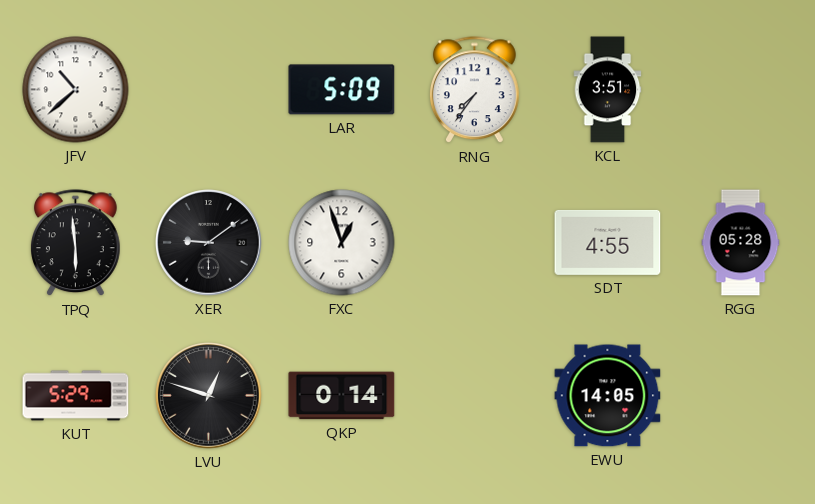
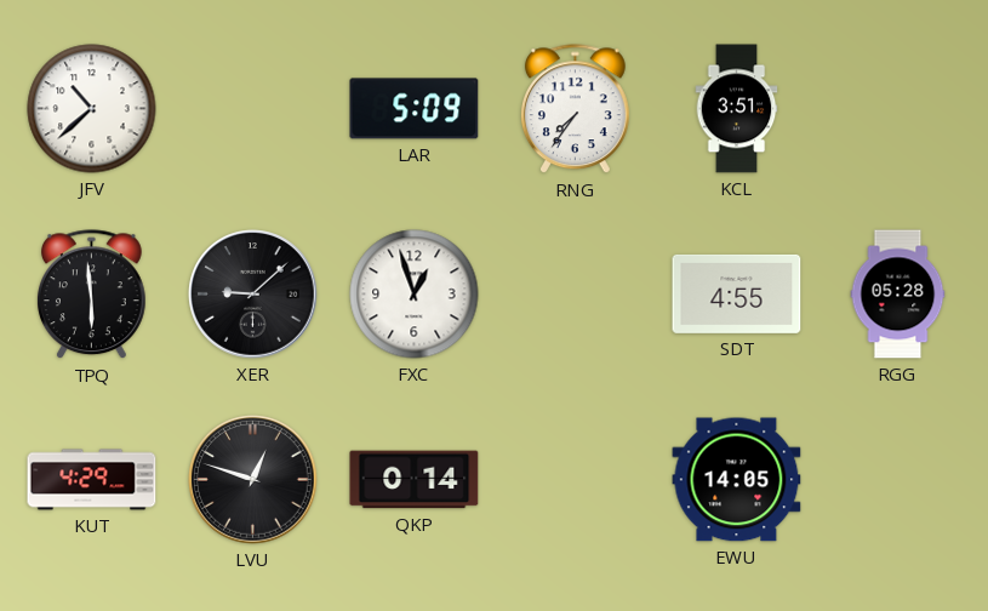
XER: 9:09 -> 9:08 (253, 295)
KUT: 5:29 -> 4:29 (92, 480)
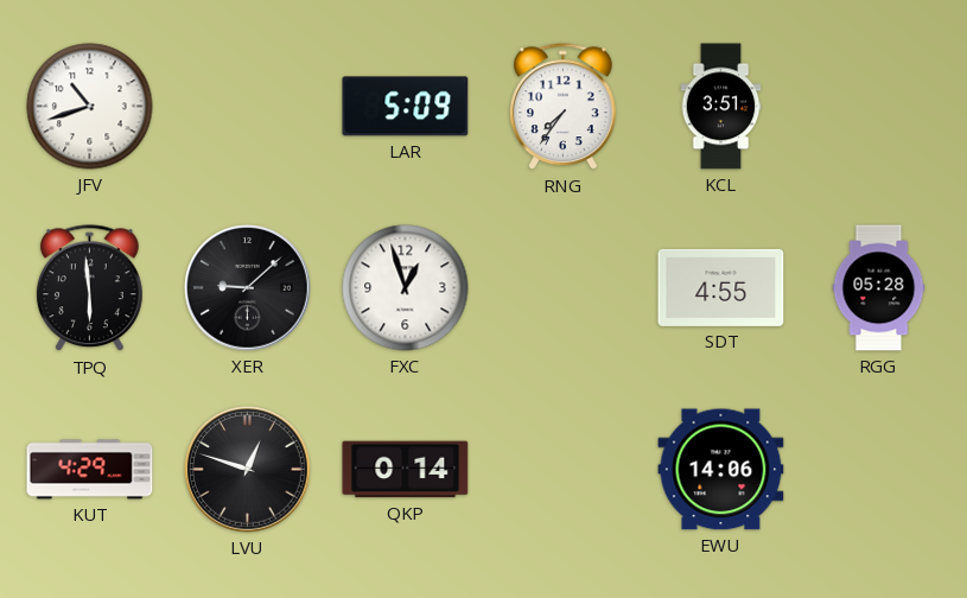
JFV: 10:38 -> 10:42 (90, 107)
EWU: 14:05 -> 14:06 (721, 470)
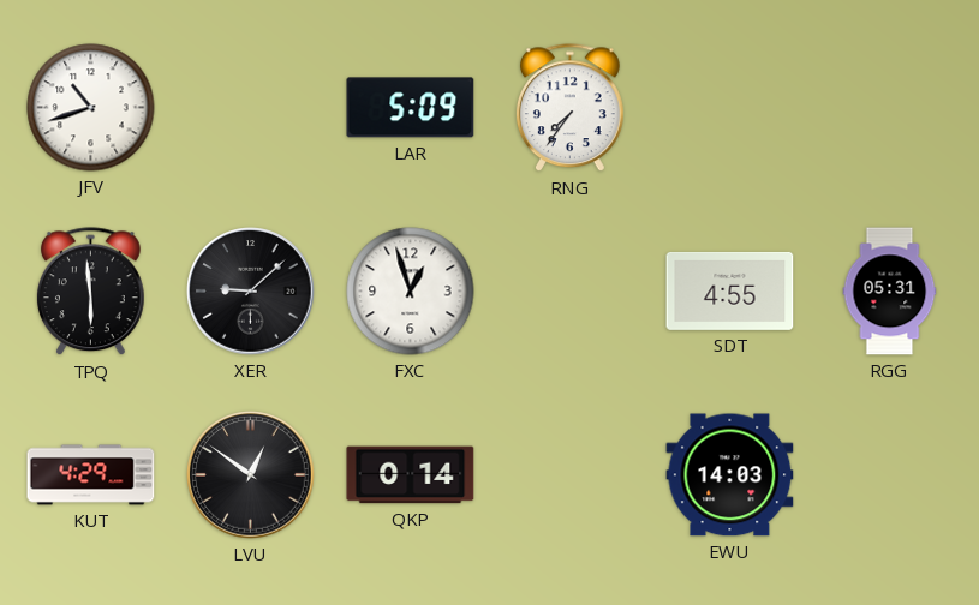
KCL: 3:51 -> none (721, 107)
RGG: 05:28 -> 05:31 (890, 292)
LVU: 12:48 -> 12:51 (251, 475)
EWU: 14:06 -> 14:03 (730, 475)
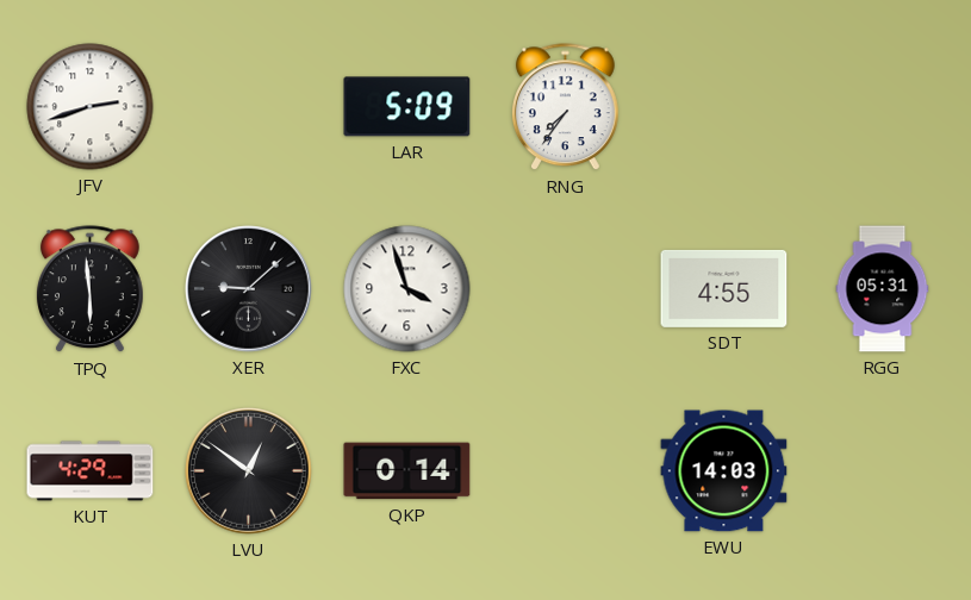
JFV: 10:42 -> 2:42 (91, 107)
FXC: 12:57 -> 3:57 (407, 289)
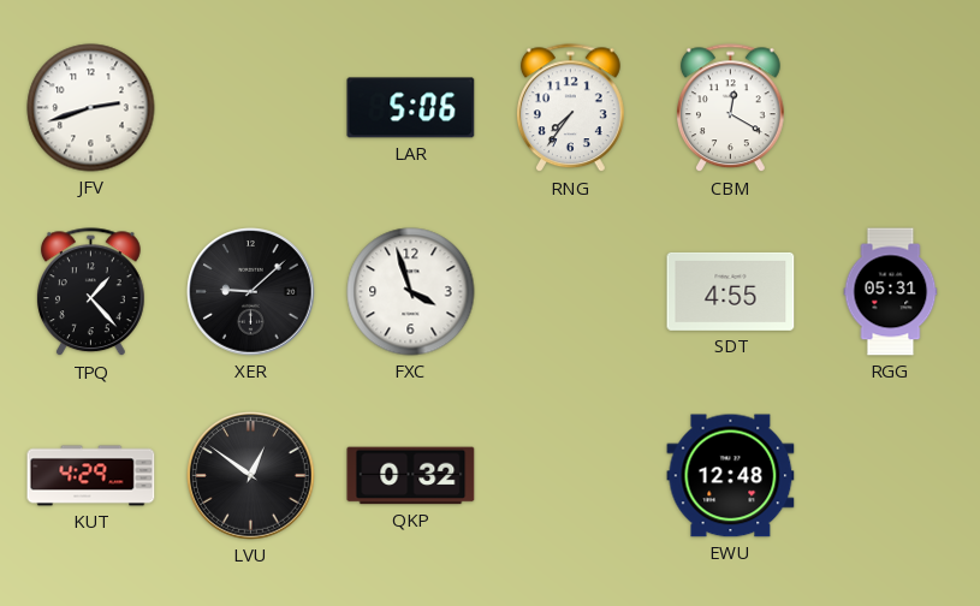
LAR: 5:09 -> 5:06 (411, 108)
CBM: none -> 12:20 (730, 108)
TPQ: 5:59 -> 1:23 (90, 292)
QKP: 0:14 -> 0:32 (411, 476)
EWU: 14:03 -> 12:48 (731, 476)
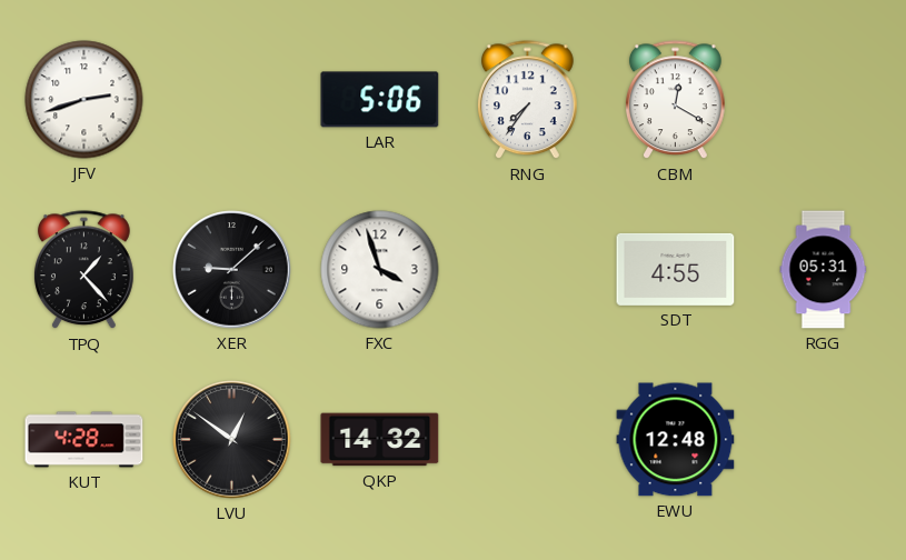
KUT: 4:29 -> 4:28 (84, 440)
QKP: 0:32 -> 14:32 (380, 440)
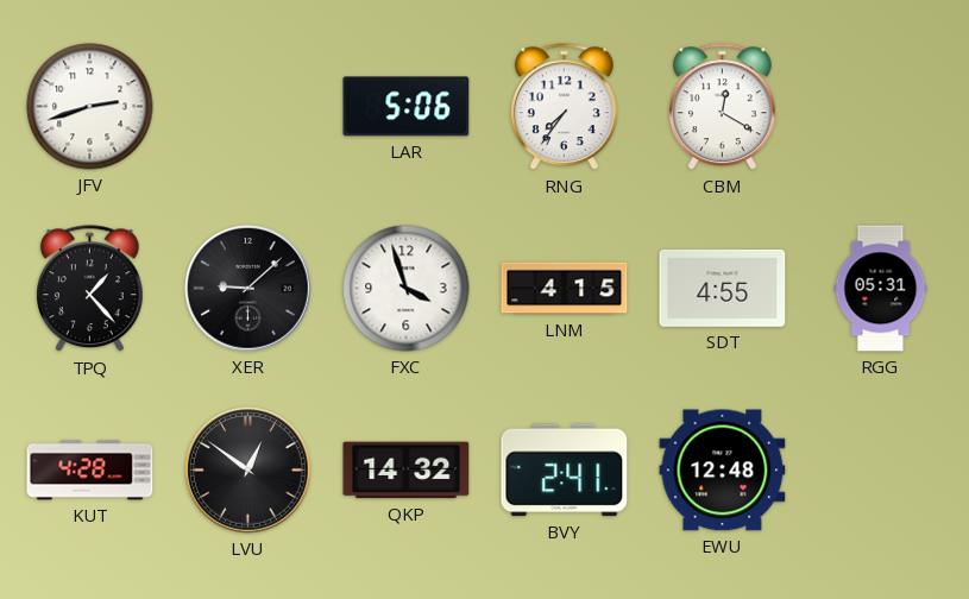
LNM: none -> 4:15 (565, 289)
BVY: none -> 2:41 (565, 471)
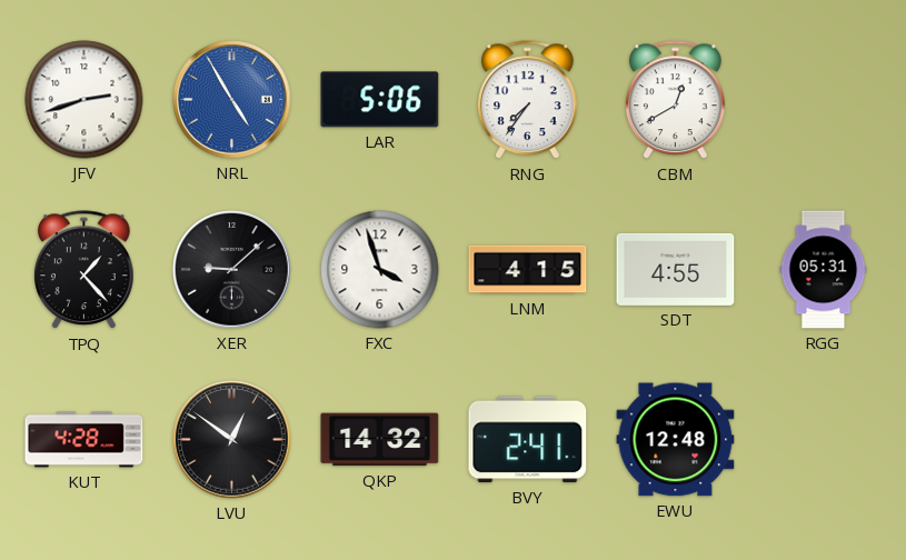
NRL: none -> 4:55 (232, 100)
CBM: 12:20 -> 12:40 (675, 100)
